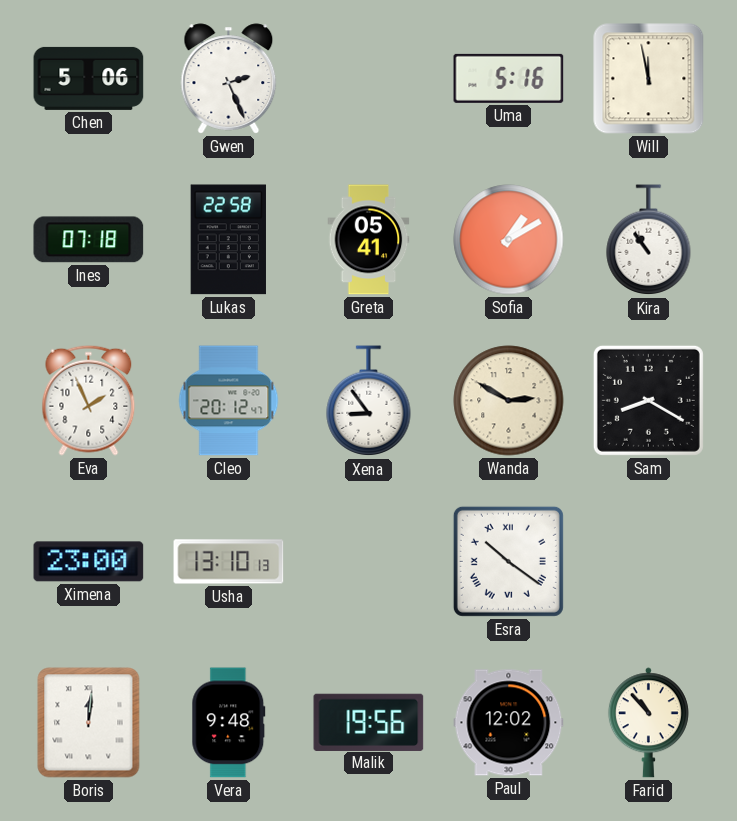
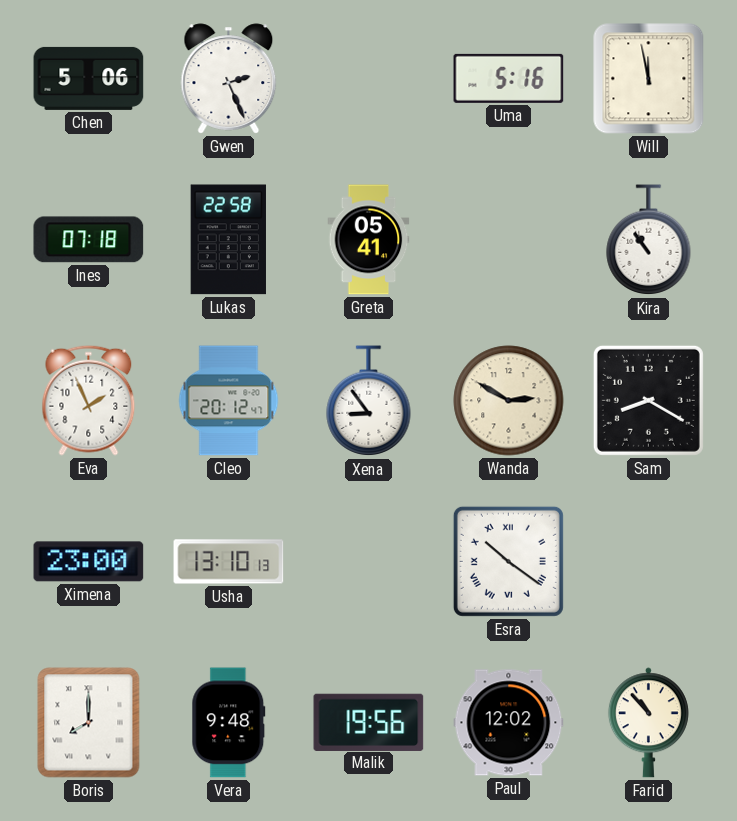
Sofia: 1:10 -> none (509, 240)
Boris: 12:01 -> 8:00 (89, 723)
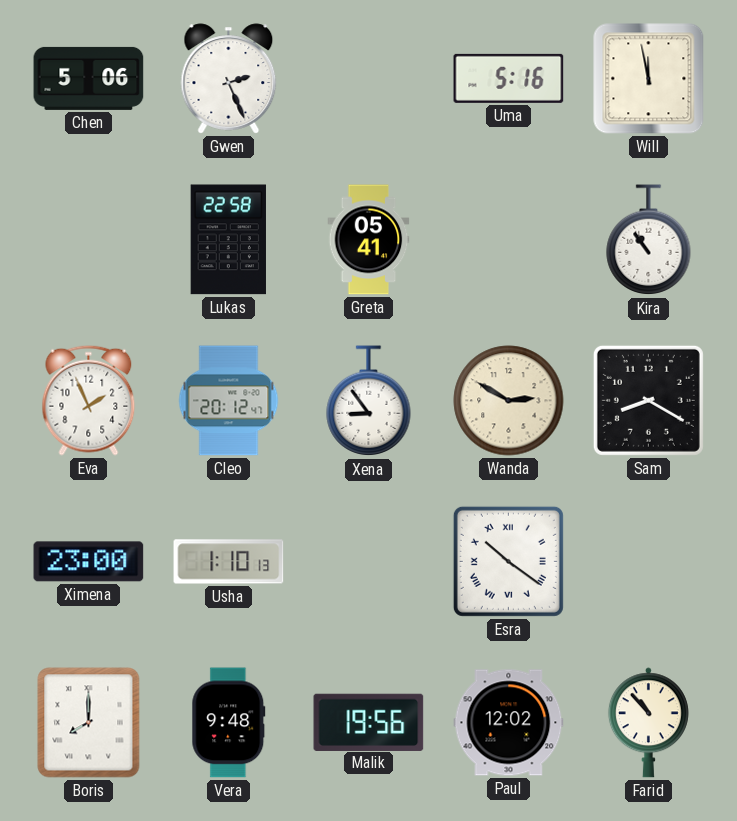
Ines: 07:18 -> none (89, 240)
Usha: 13:10 -> 1:10 (229, 562)
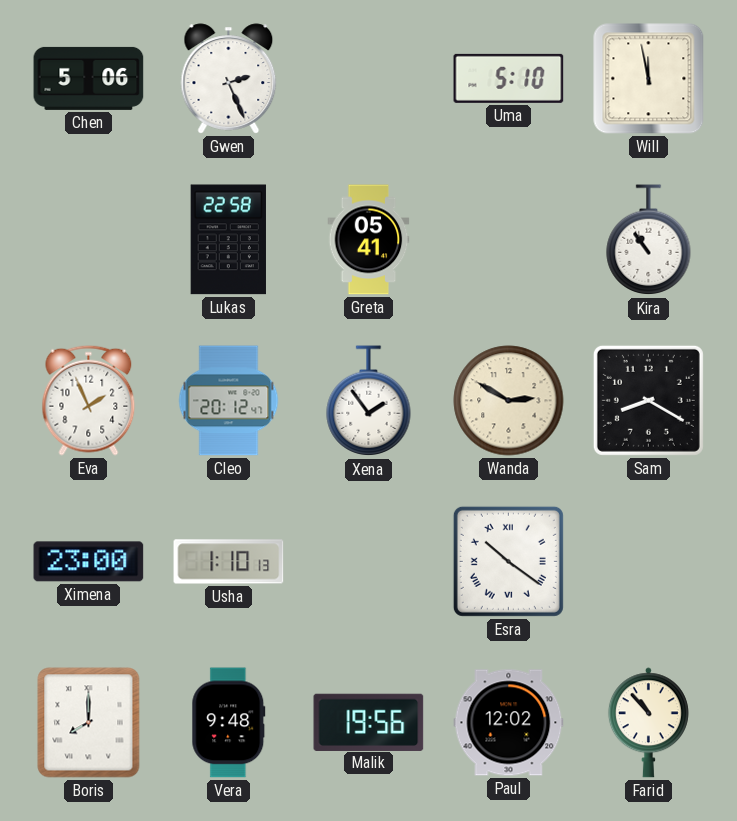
Uma: 5:16 -> 5:10 (509, 78)
Xena: 8:54 -> 1:54 (369, 401)
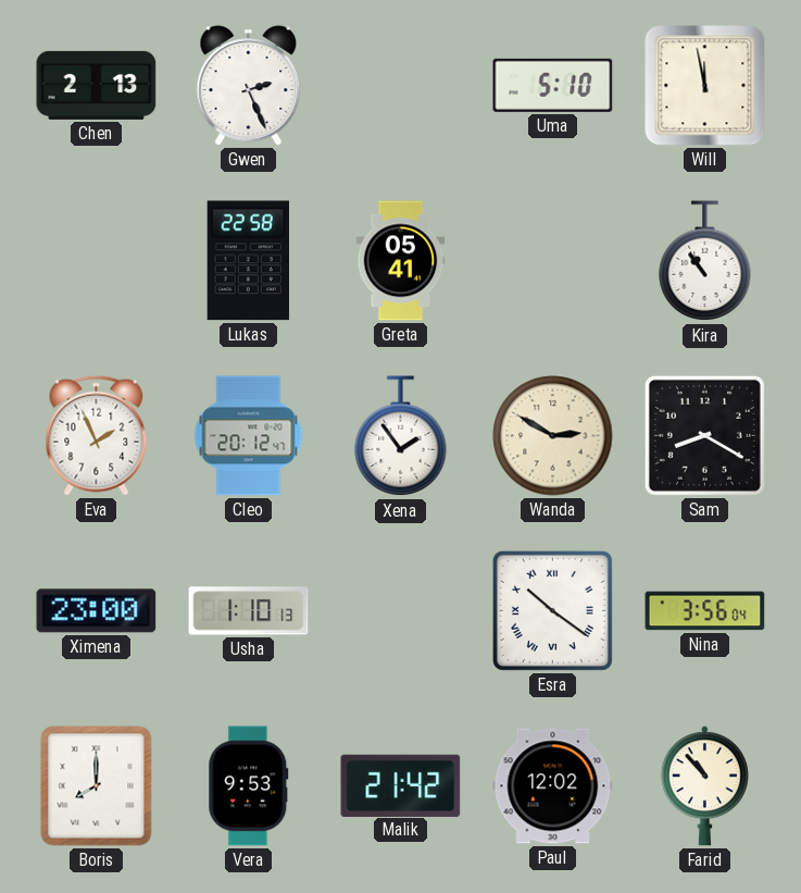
Chen: 5:06 -> 2:13 (97, 85)
Nina: none -> 3:56 (705, 611)
Vera: 9:48 -> 9:53 (249, 786)
Malik: 19:56 -> 21:42 (401, 785)
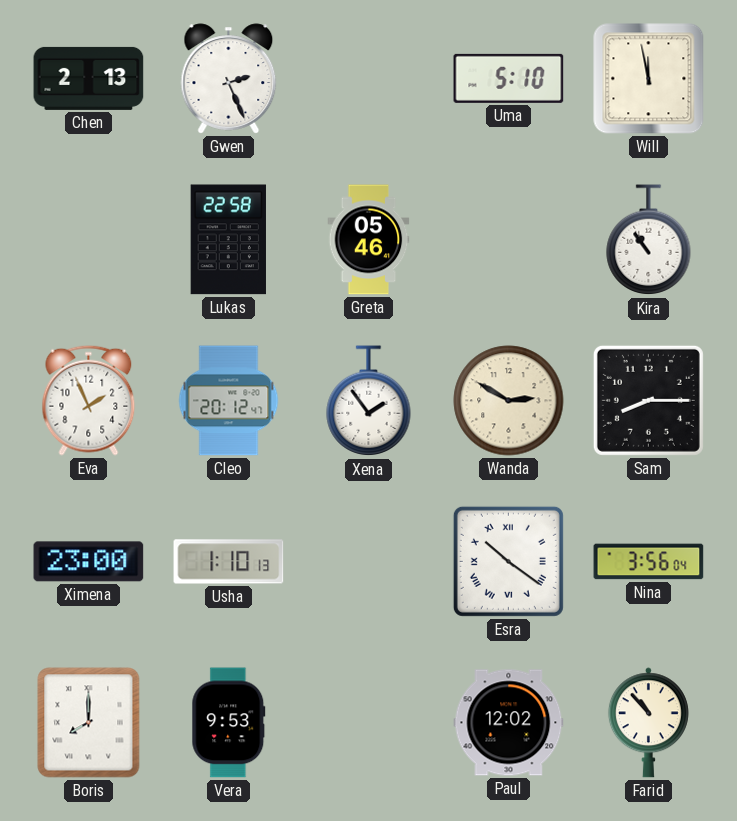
Greta: 05:41 -> 05:46 (369, 240)
Sam: 8:20 -> 8:15 (648, 400)
Malik: 21:42 -> none (401, 785)
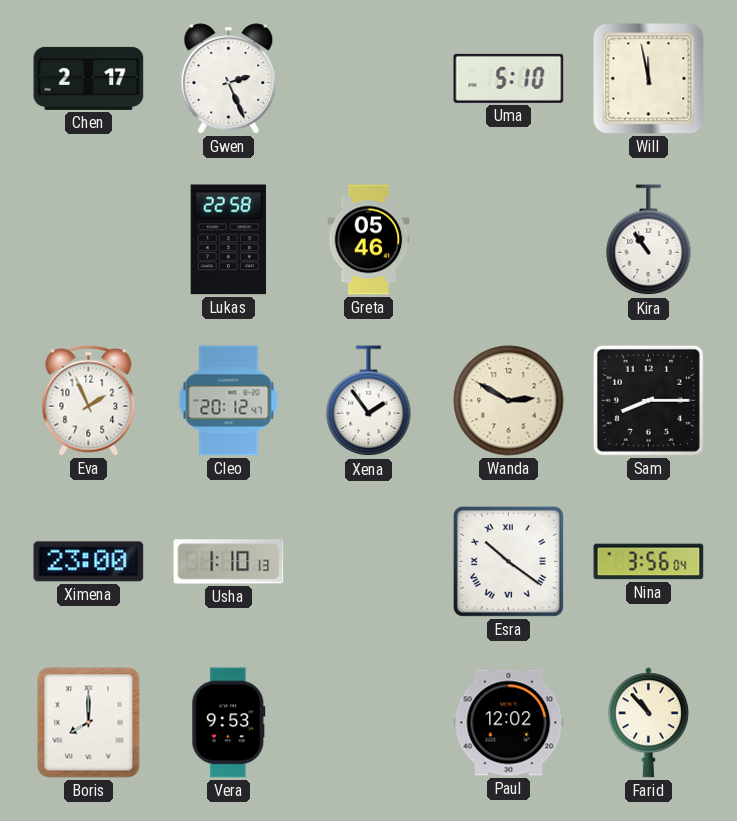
Chen: 2:13 -> 2:17 (89, 78)
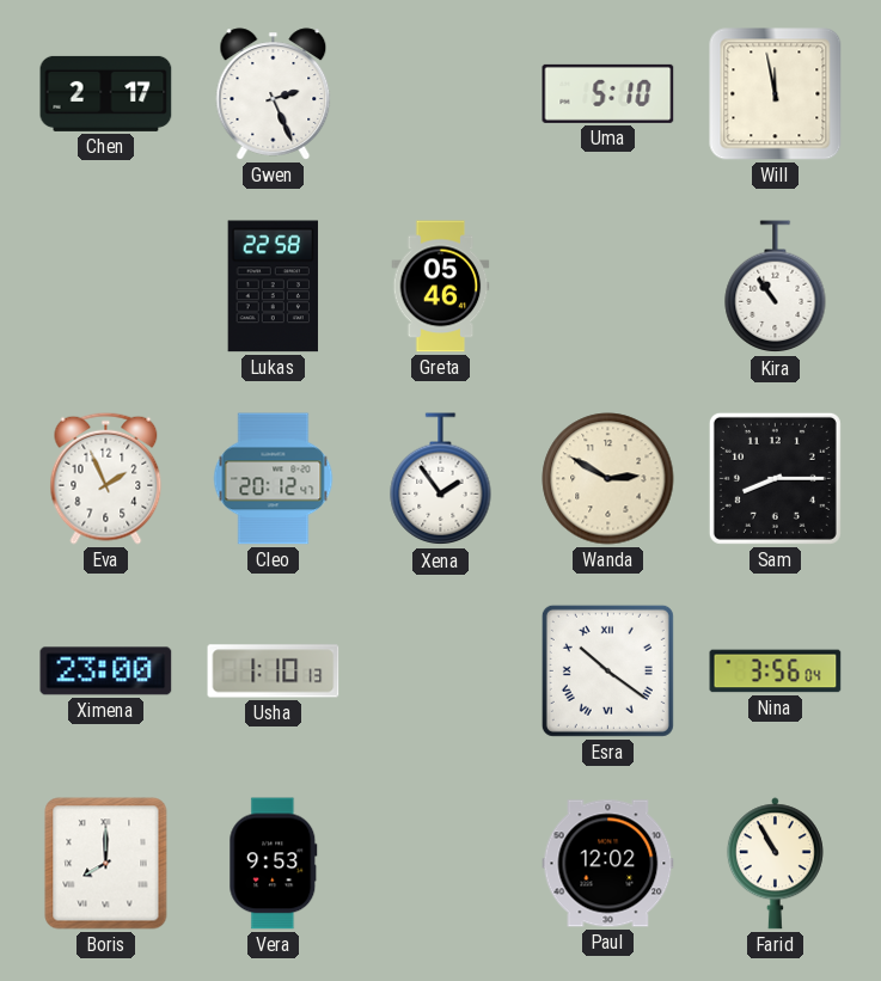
Farid: 10:53 -> 10:55 (775, 864)
